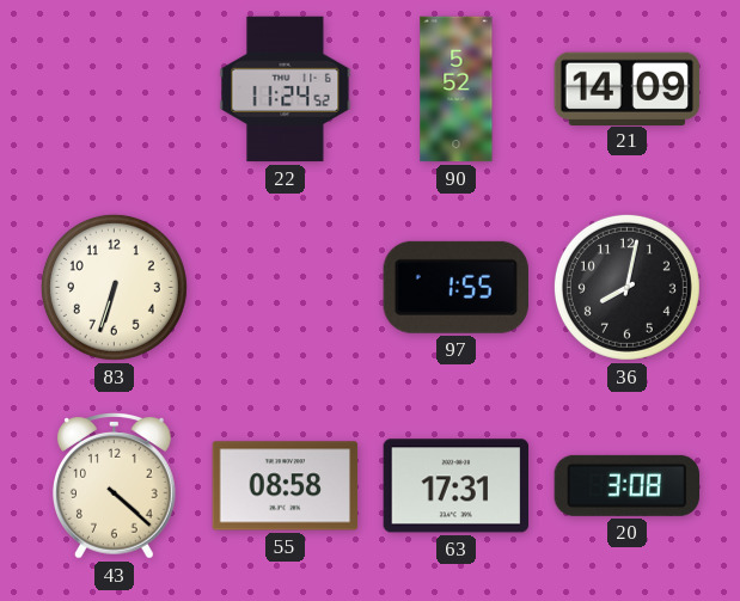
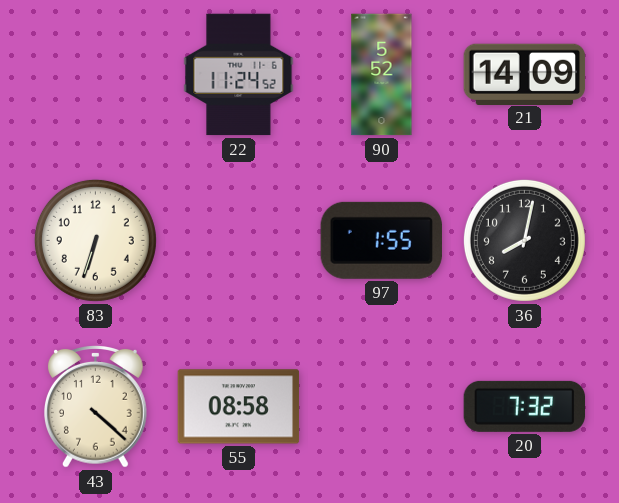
63: 17:31 -> none (457, 486)
20: 3:08 -> 7:32 (525, 406)
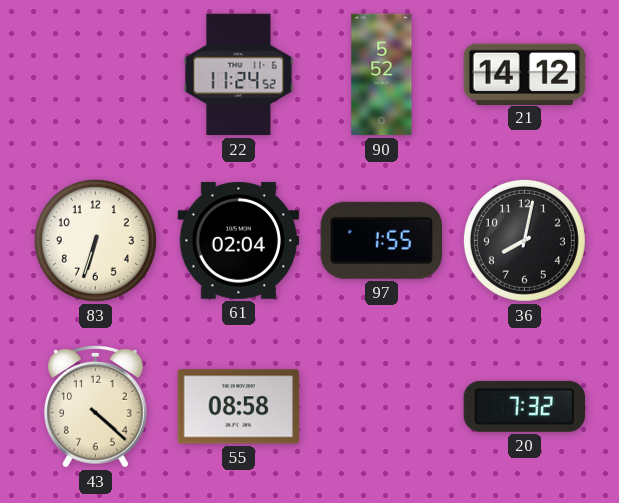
21: 14:09 -> 14:12 (525, 74)
61: none -> 02:04 (239, 240)
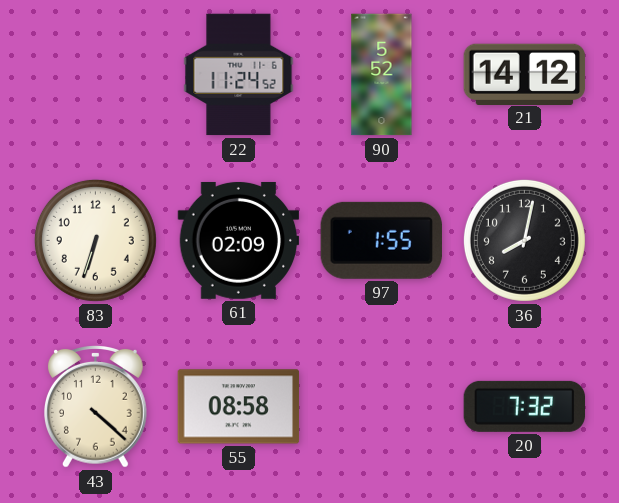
61: 02:04 -> 02:09 (239, 240)
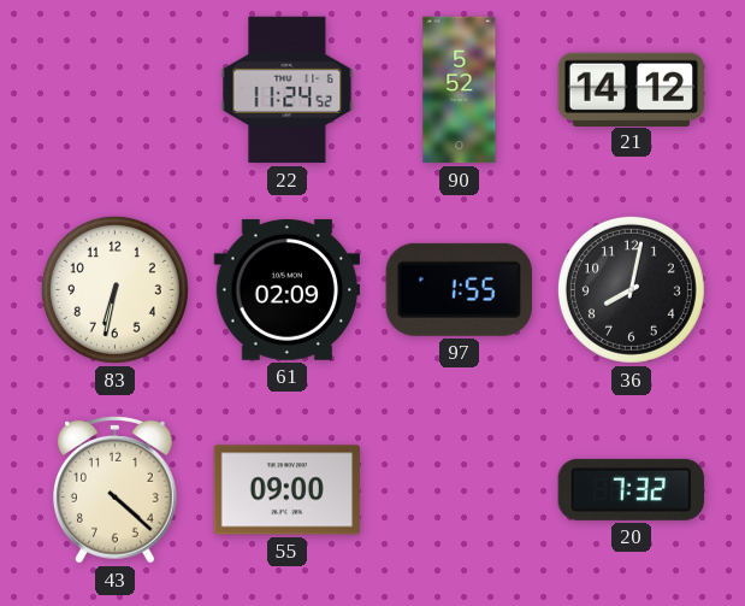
83: 6:33 -> 6:32 (114, 289)
55: 08:58 -> 09:00 (288, 490)
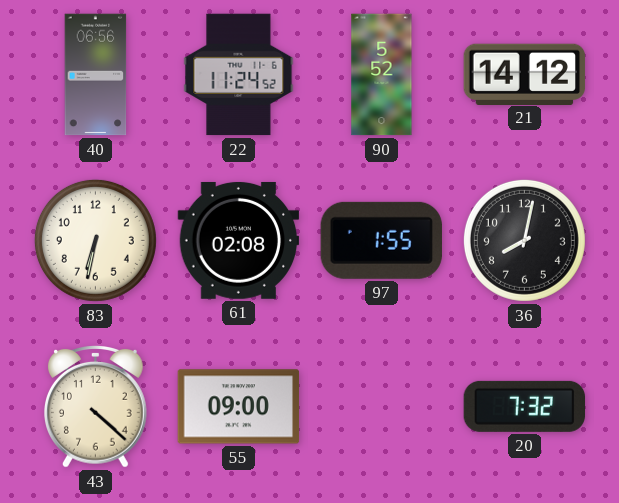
40: none -> 06:56 (96, 75)
61: 02:09 -> 02:08 (239, 240)
